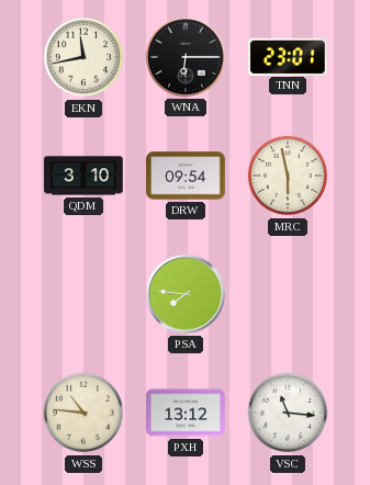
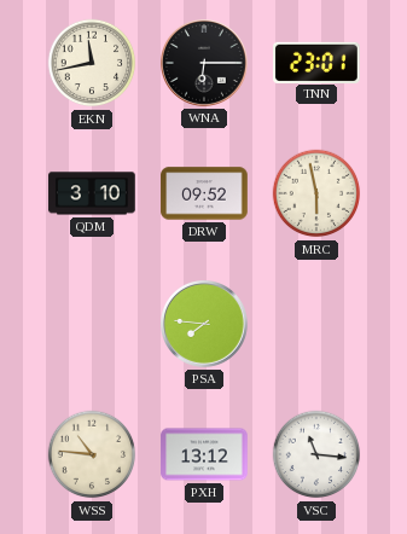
DRW: 09:54 -> 09:52 (204, 193)
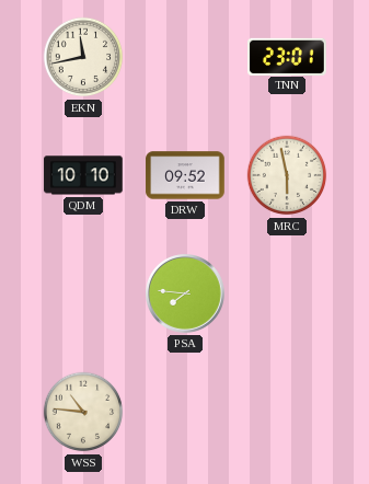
WNA: 6:15 -> none (205, 64)
QDM: 3:10 -> 10:10 (83, 175)
PXH: 13:12 -> none (204, 454)
VSC: 11:16 -> none (316, 454)
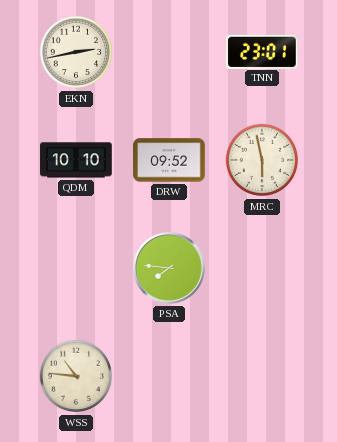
EKN: 11:43 -> 2:43 (76, 52)
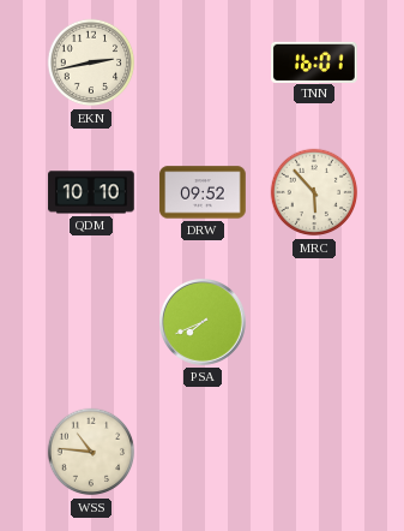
TNN: 23:01 -> 16:01 (314, 61)
MRC: 5:58 -> 5:53 (314, 192)
PSA: 7:46 -> 7:41 (204, 323)
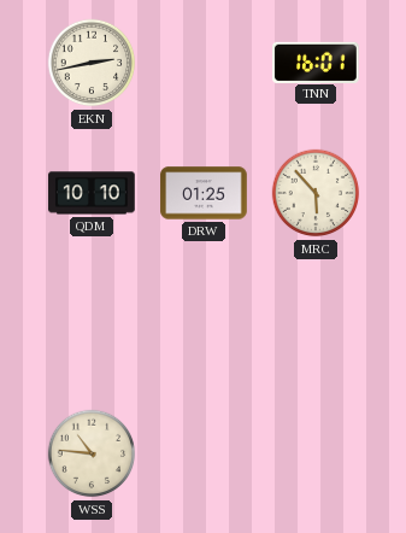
DRW: 09:52 -> 01:25 (204, 193)
PSA: 7:41 -> none (204, 323)
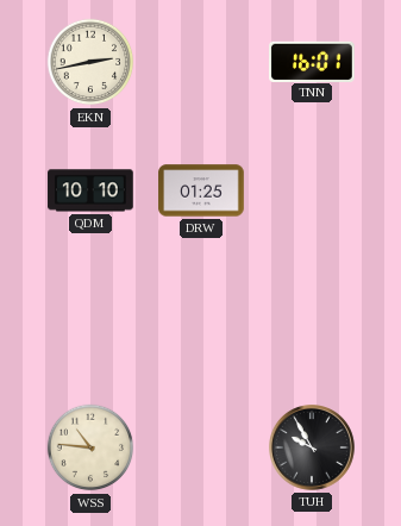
MRC: 5:53 -> none (316, 193)
TUH: none -> 9:55 (313, 449)
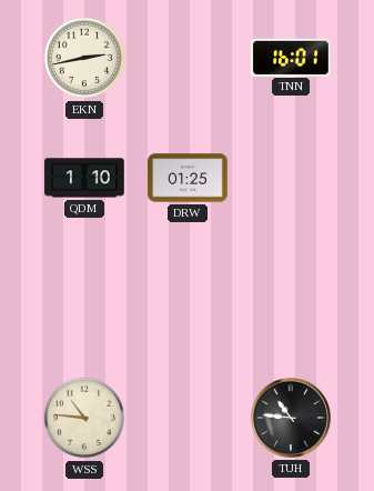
QDM: 10:10 -> 1:10 (84, 178)
TUH: 9:55 -> 10:46 (292, 419)
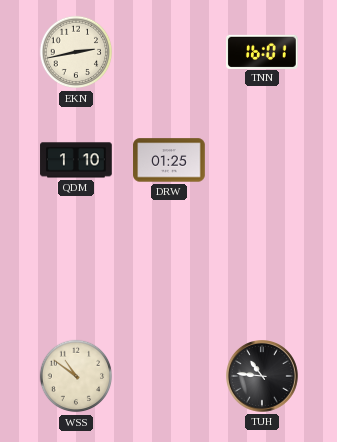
WSS: 10:46 -> 10:51 (76, 376)
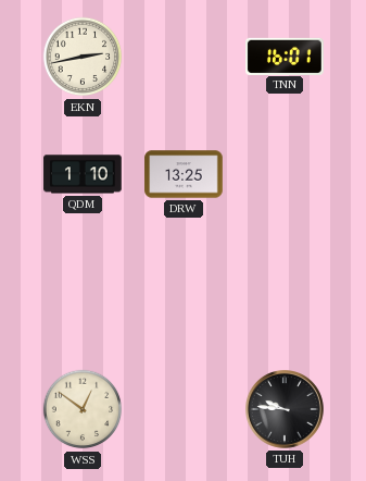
DRW: 01:25 -> 13:25 (184, 174)
WSS: 10:51 -> 12:51 (83, 409)
TUH: 10:46 -> 9:46 (286, 410)
